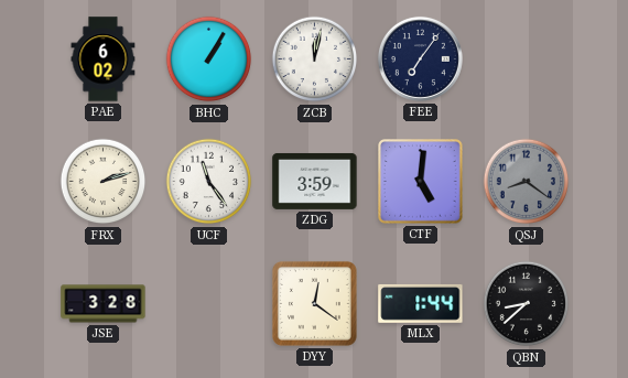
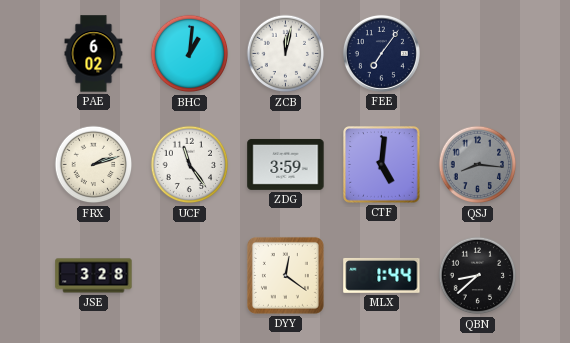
BHC: 1:05 -> 1:01 (190, 54)
QSJ: 8:21 -> 8:16 (478, 165)
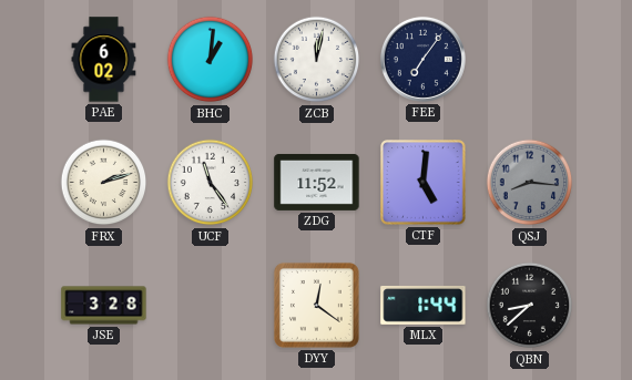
ZDG: 3:59 -> 11:52 (317, 182)
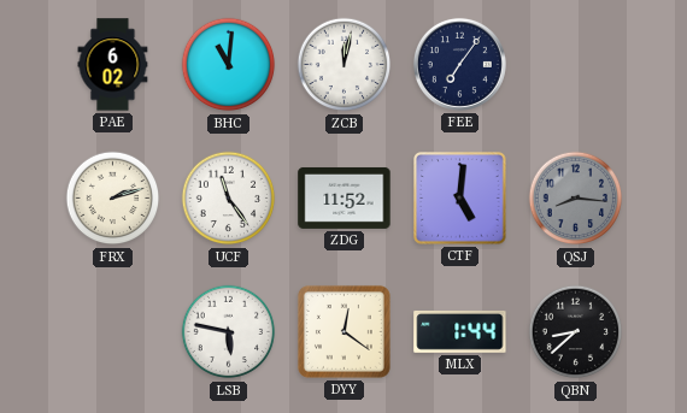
BHC: 1:01 -> 11:01 (229, 65)
JSE: 3:28 -> none (104, 306)
LSB: none -> 5:47 (229, 332)
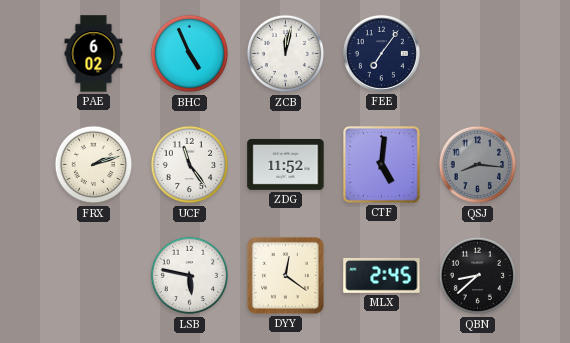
BHC: 11:01 -> 4:56 (190, 54)
MLX: 1:44 -> 2:45 (382, 275)
